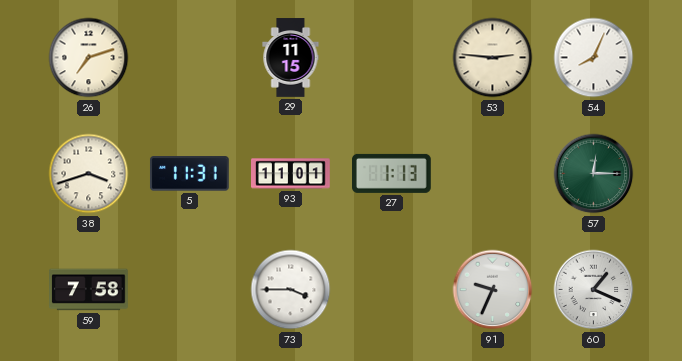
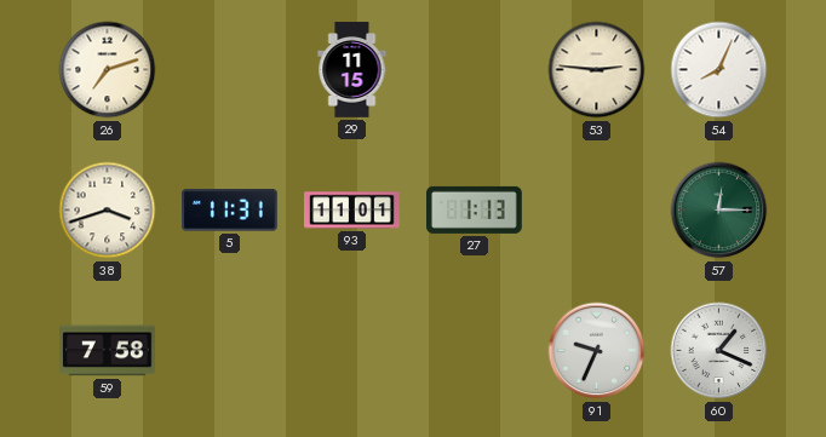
73: 3:45 -> none (291, 290)
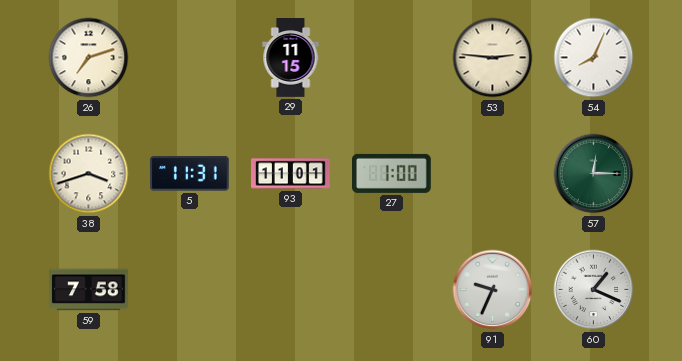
27: 1:13 -> 1:00 (392, 173)
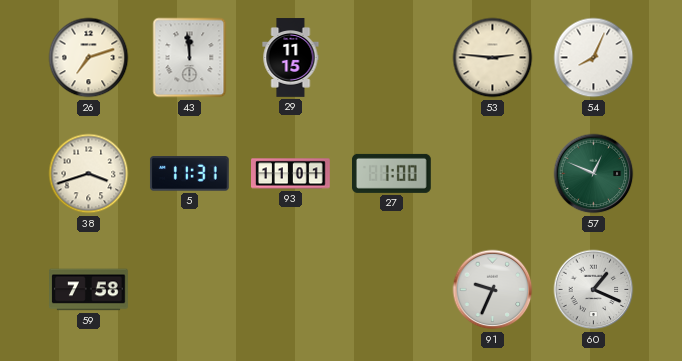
43: none -> 11:59 (190, 58)
57: 12:15 -> 12:49 (594, 174)
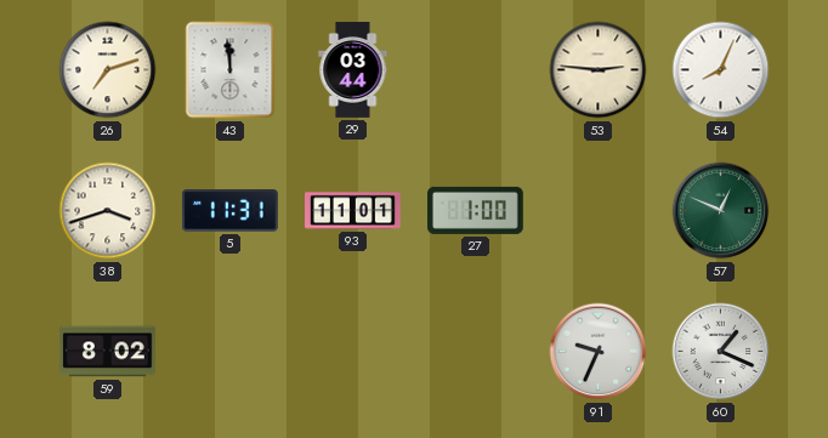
29: 11:15 -> 03:44 (353, 70)
59: 7:58 -> 8:02 (108, 352)
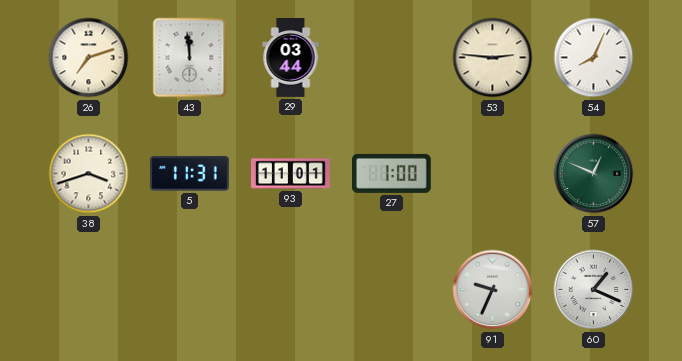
59: 8:02 -> none (108, 352)
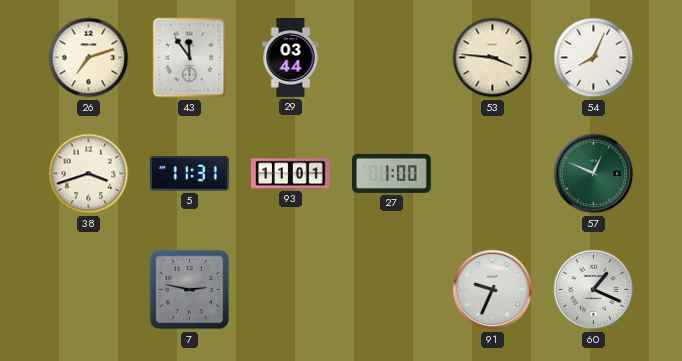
43: 11:59 -> 11:54 (190, 58)
53: 2:46 -> 3:46 (493, 58)
7: none -> 2:47 (190, 290)
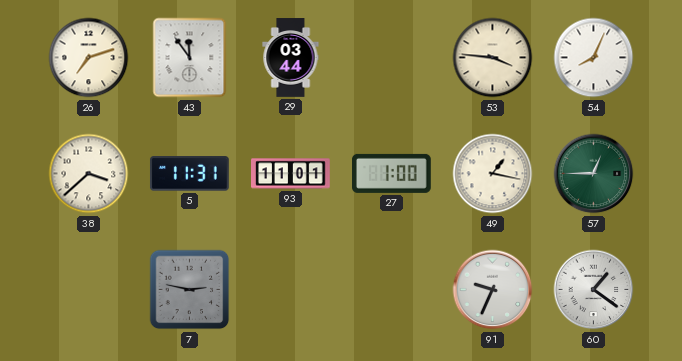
38: 3:42 -> 3:38 (89, 174)
49: none -> 1:17 (493, 174)
57: 12:49 -> 12:45 (594, 174)
60: 1:19 -> 1:21 (594, 290)
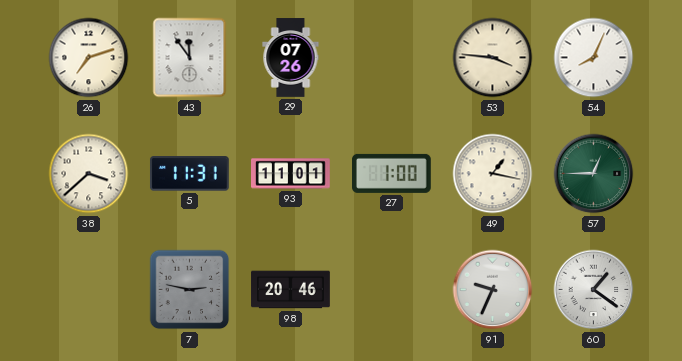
29: 03:44 -> 07:26 (291, 58)
98: none -> 20:46 (291, 290)
